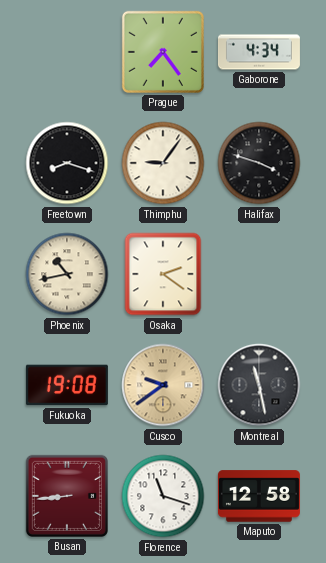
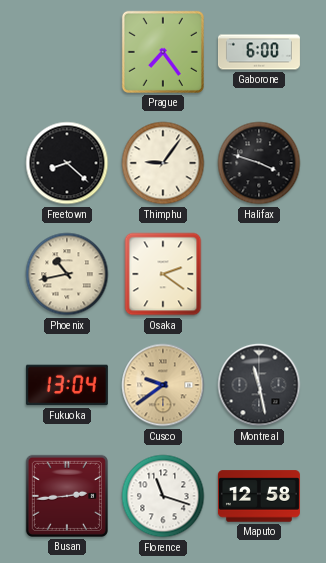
Gaborone: 4:34 -> 6:00 (259, 52)
Freetown: 8:18 -> 8:22 (67, 163)
Fukuoka: 19:08 -> 13:04 (67, 385)
Busan: 8:44 -> 2:44 (67, 496)
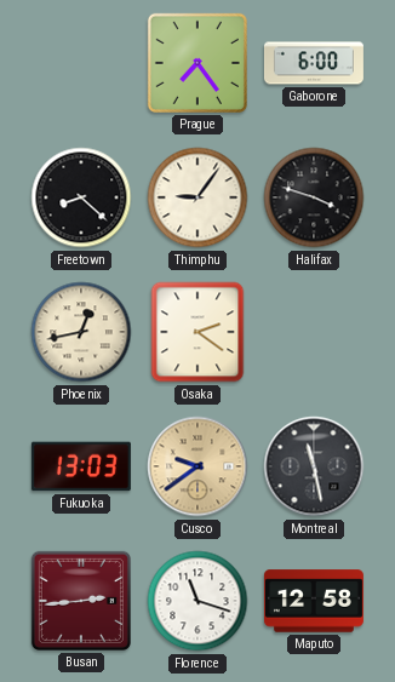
Phoenix: 10:43 -> 12:43 (81, 332)
Fukuoka: 13:04 -> 13:03 (81, 466)
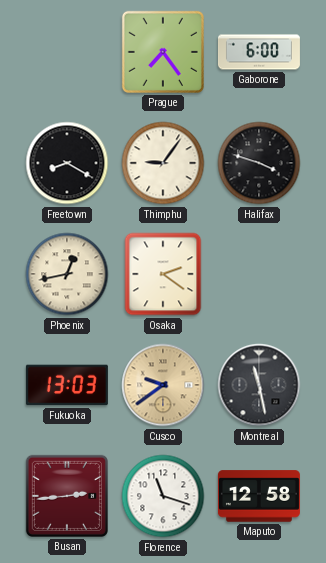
Freetown: 8:22 -> 8:20 (67, 163)
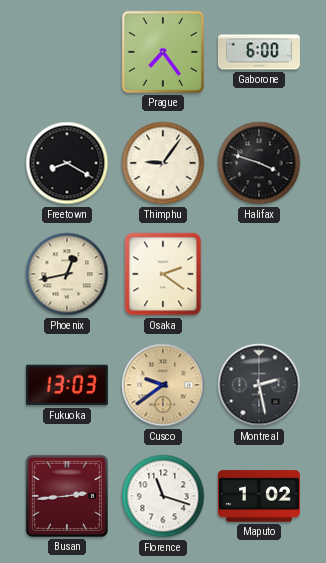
Montreal: 11:28 -> 2:28 (259, 385)
Maputo: 12:58 -> 1:02 (259, 496)
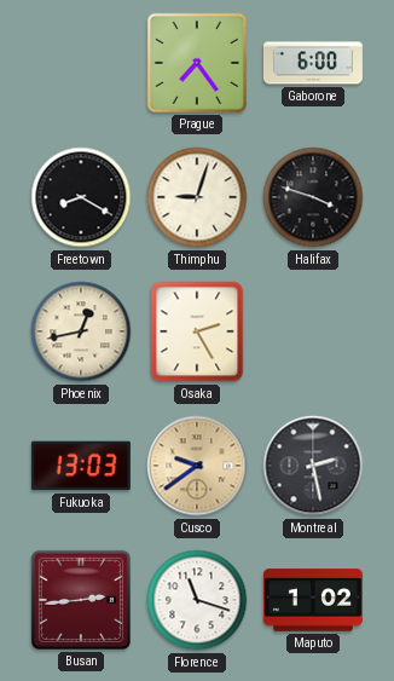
Thimphu: 9:06 -> 9:03 (197, 197)
Osaka: 2:21 -> 2:25 (197, 331)
